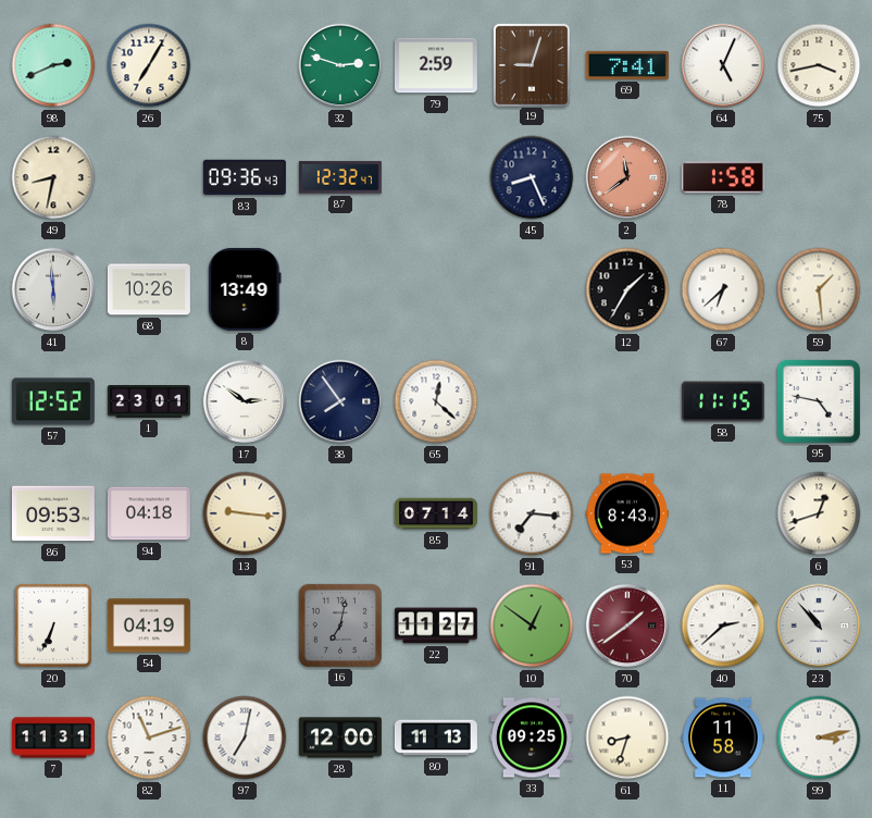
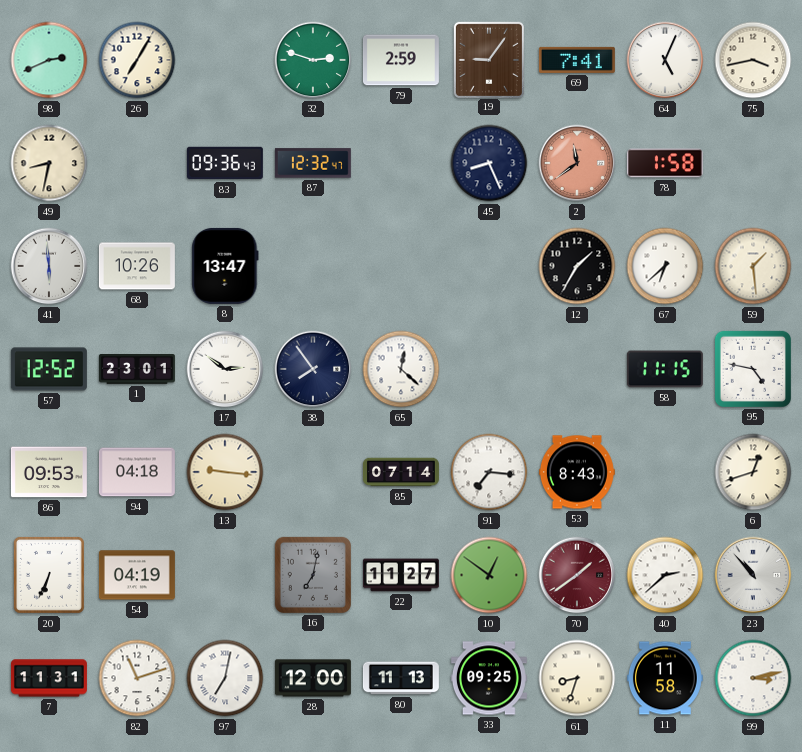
19: 9:03 -> 9:06 (488, 59)
8: 13:49 -> 13:47 (225, 266)
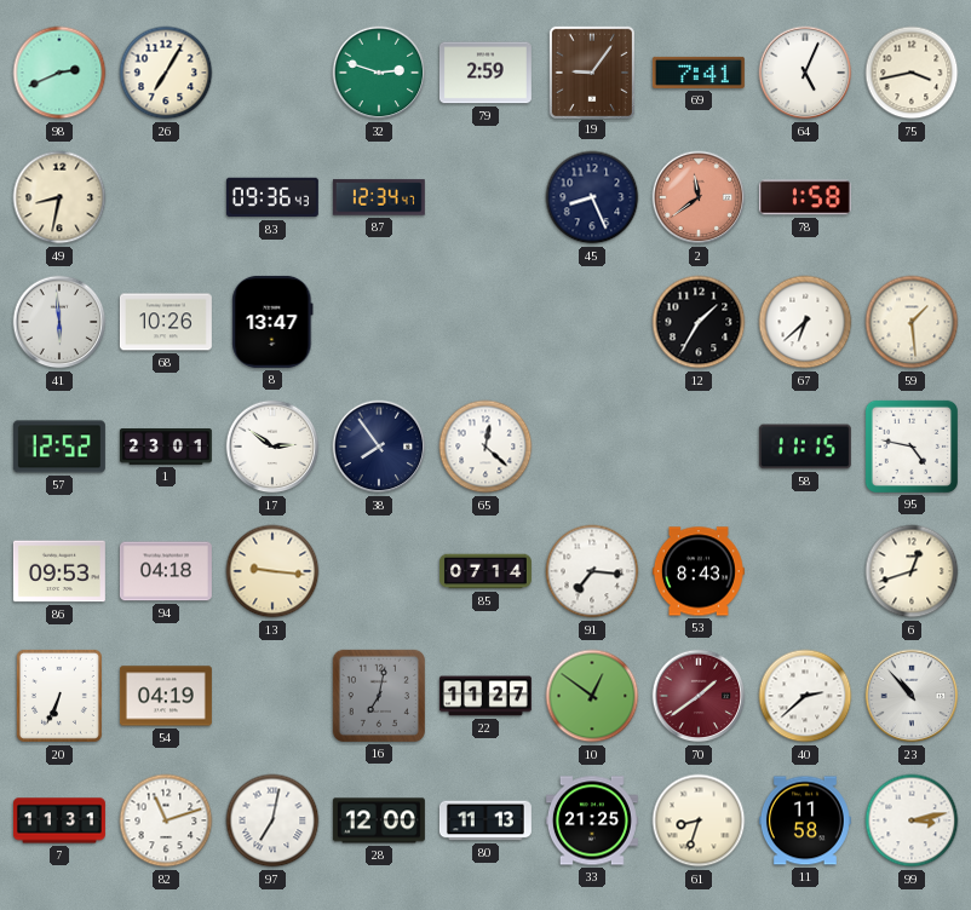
87: 12:32 -> 12:34 (379, 197)
33: 09:25 -> 21:25 (592, 820)
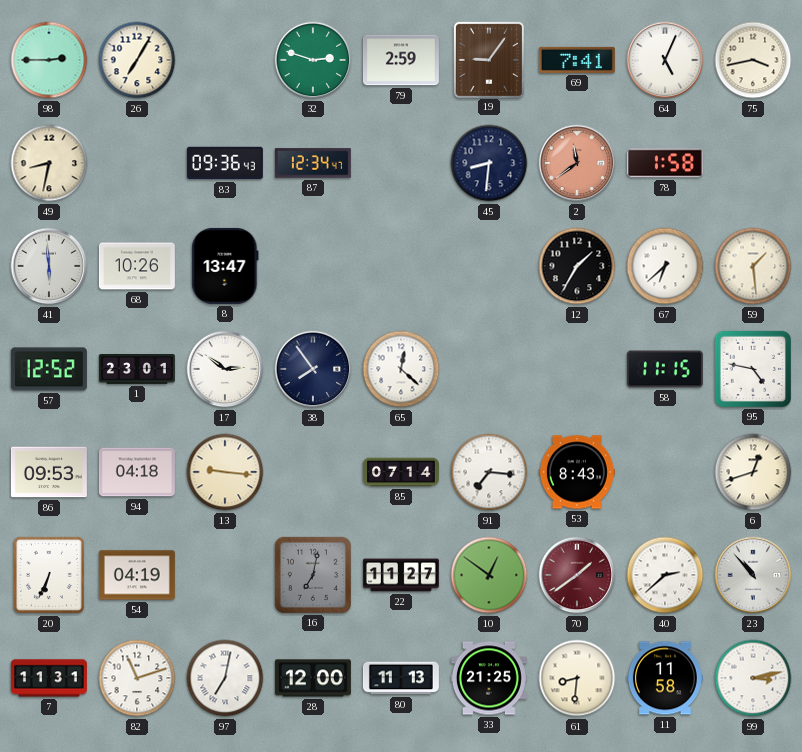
98: 2:41 -> 2:45 (49, 60)
45: 8:26 -> 8:31 (489, 163)
61: 8:33 -> 8:31 (577, 678)
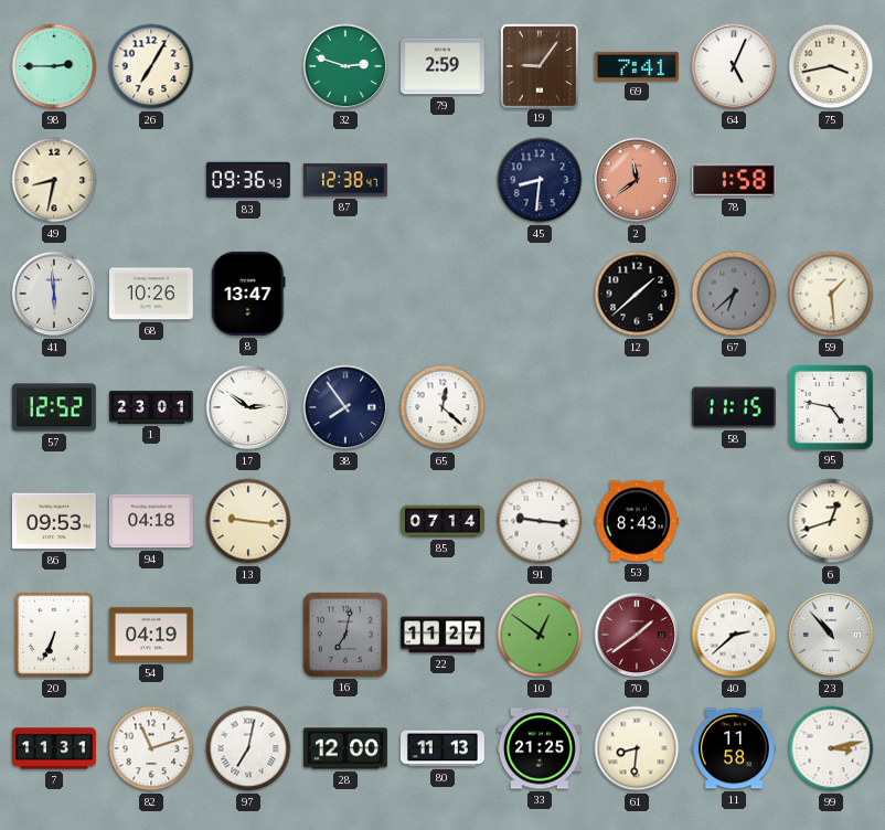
87: 12:34 -> 12:38 (345, 180)
12: 1:35 -> 1:38 (637, 294)
67 dial: white -> grey (734, 294)
91: 7:16 -> 9:16 (540, 521)
